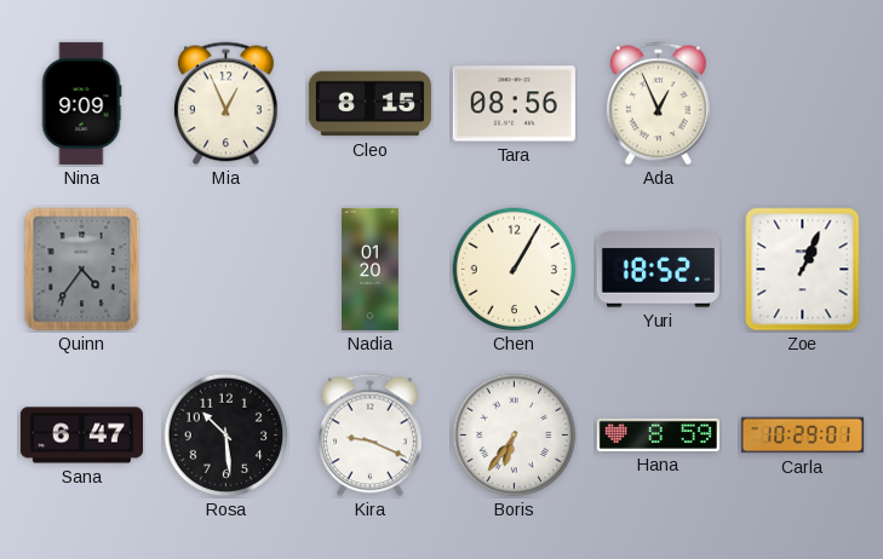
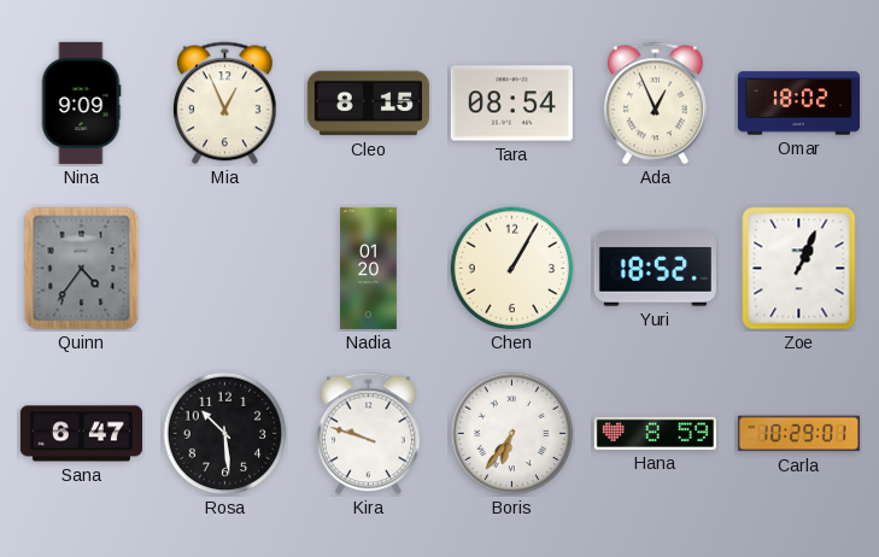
Tara: 08:56 -> 08:54 (511, 104)
Omar: none -> 18:02 (798, 104)
Kira: 9:19 -> 9:48 (368, 434)
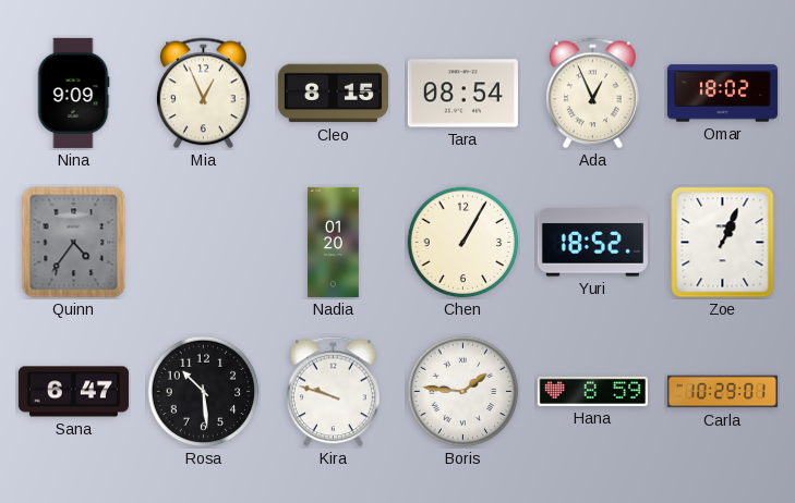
Boris: 6:36 -> 1:46 (463, 392)
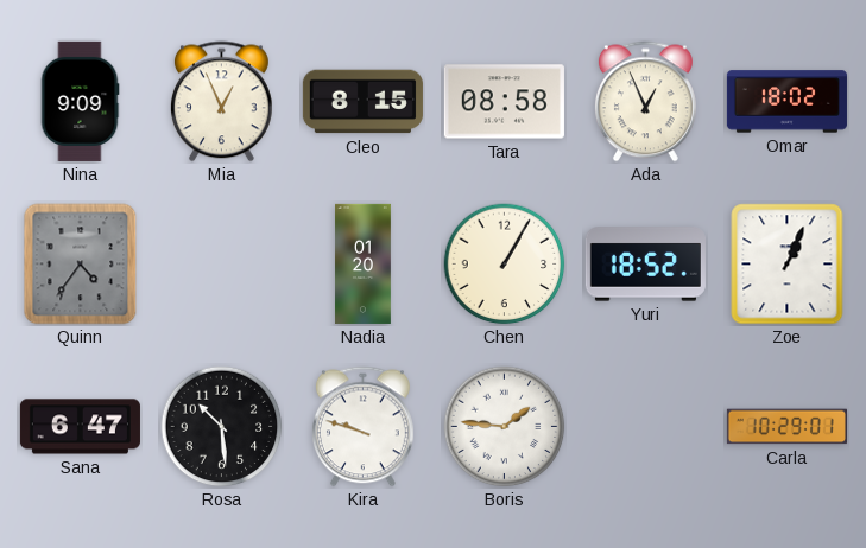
Tara: 08:54 -> 08:58 (504, 102)
Hana: 8:59 -> none (592, 391)
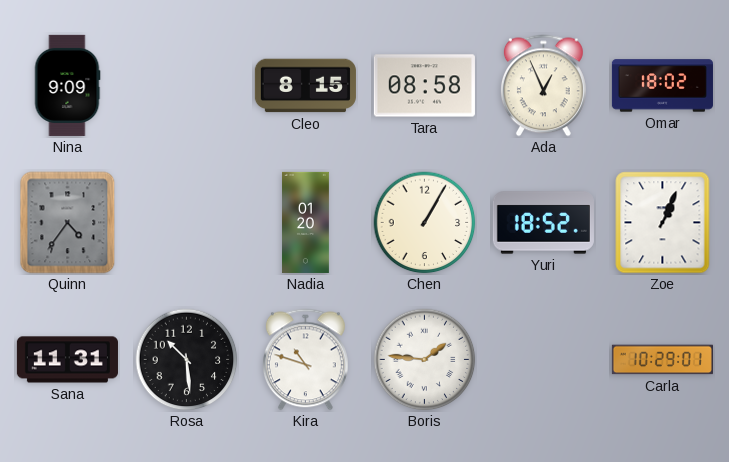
Mia: 12:56 -> none (221, 102)
Sana: 6:47 -> 11:31 (67, 360)
Kira: 9:48 -> 10:48 (305, 360)
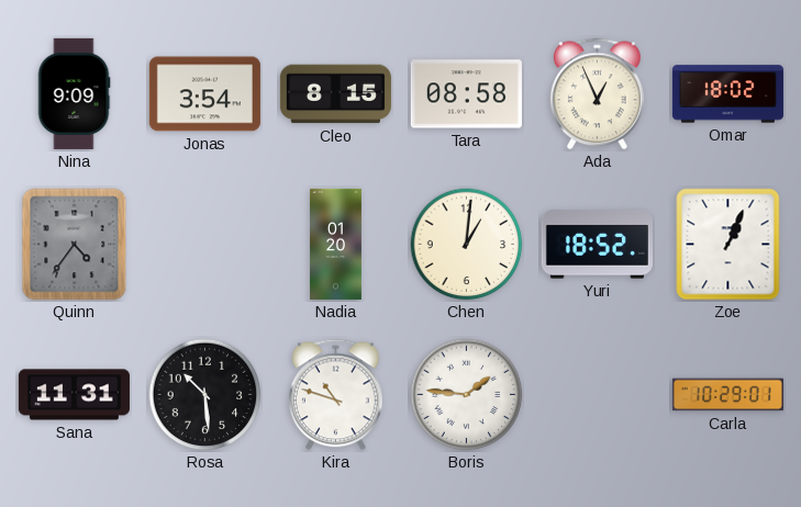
Jonas: none -> 3:54 (204, 94)
Chen: 1:05 -> 1:01 (467, 245)
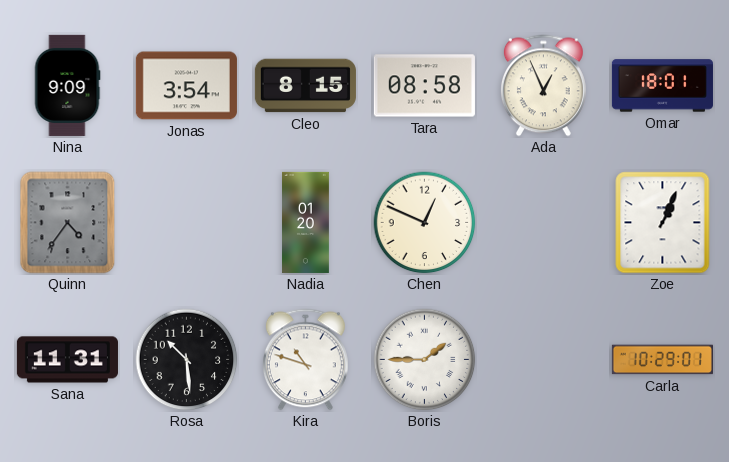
Omar: 18:02 -> 18:01 (662, 86)
Chen: 1:01 -> 12:49 (425, 223)
Yuri: 18:52 -> none (597, 245)
Boris: 1:46 -> 1:45 (425, 360)
